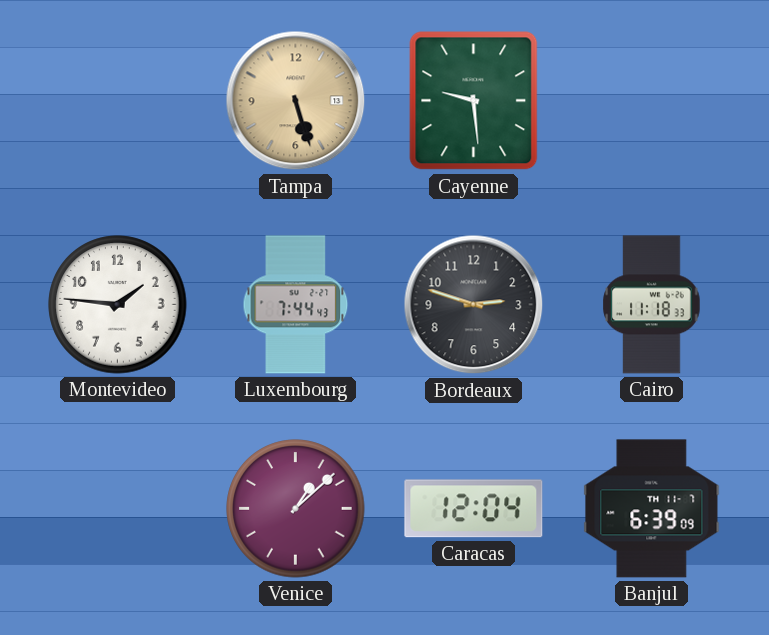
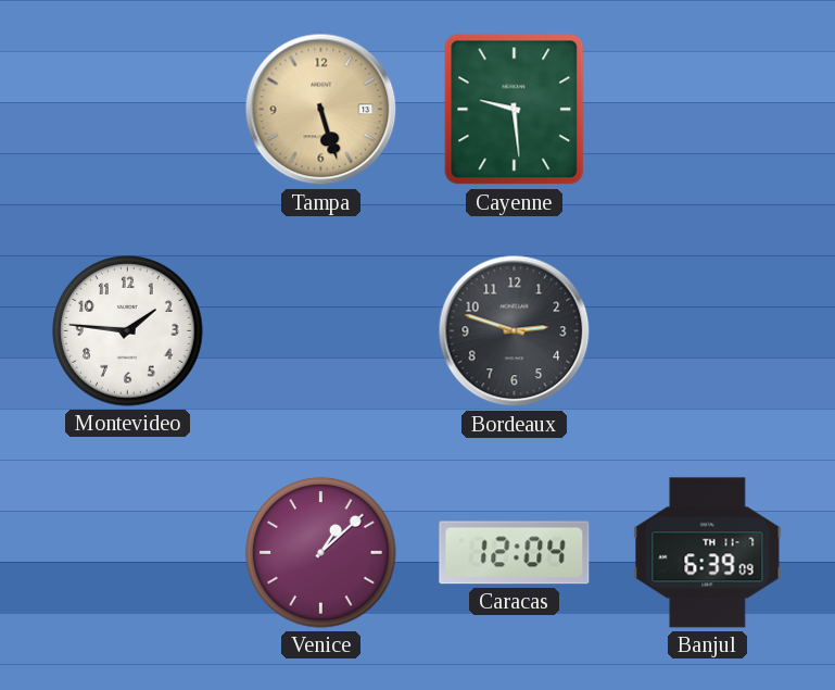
Luxembourg: 7:44 -> none (296, 305)
Cairo: 11:18 -> none (652, 305)
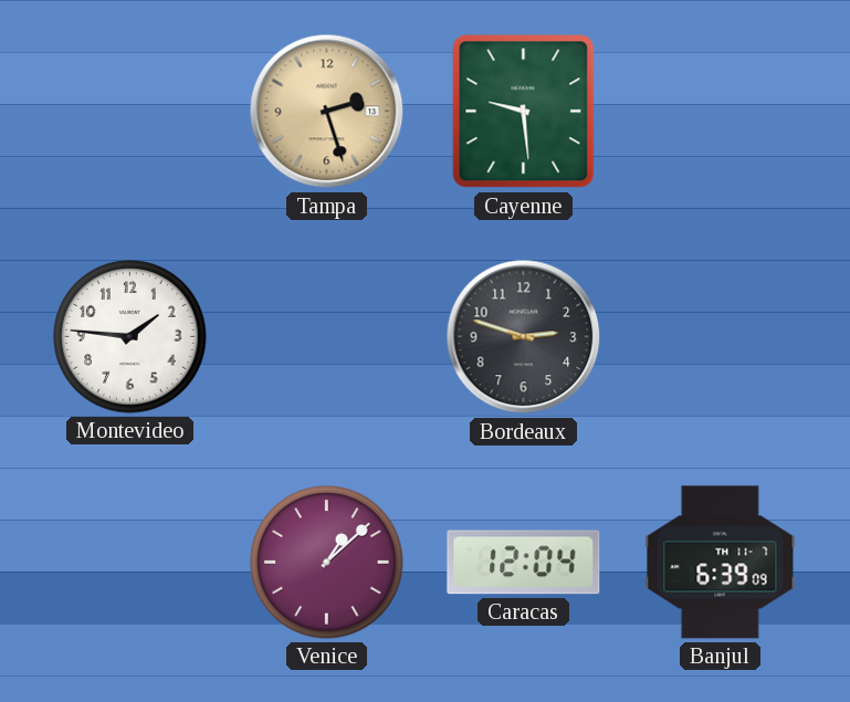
Tampa: 5:27 -> 2:27 (327, 112)
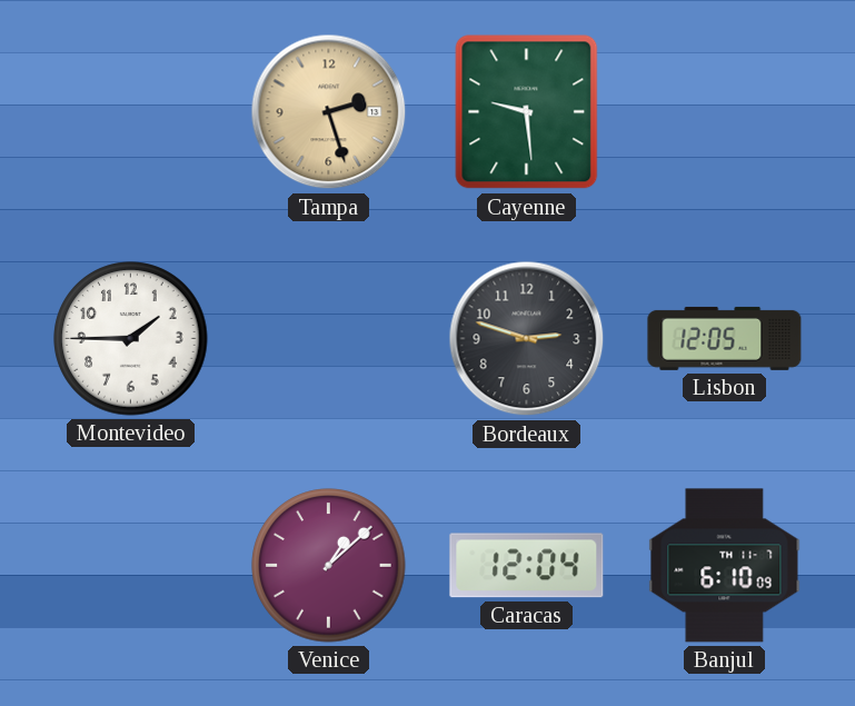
Montevideo: 1:46 -> 1:45 (131, 339)
Lisbon: none -> 12:05 (725, 338)
Banjul: 6:39 -> 6:10 (725, 566)
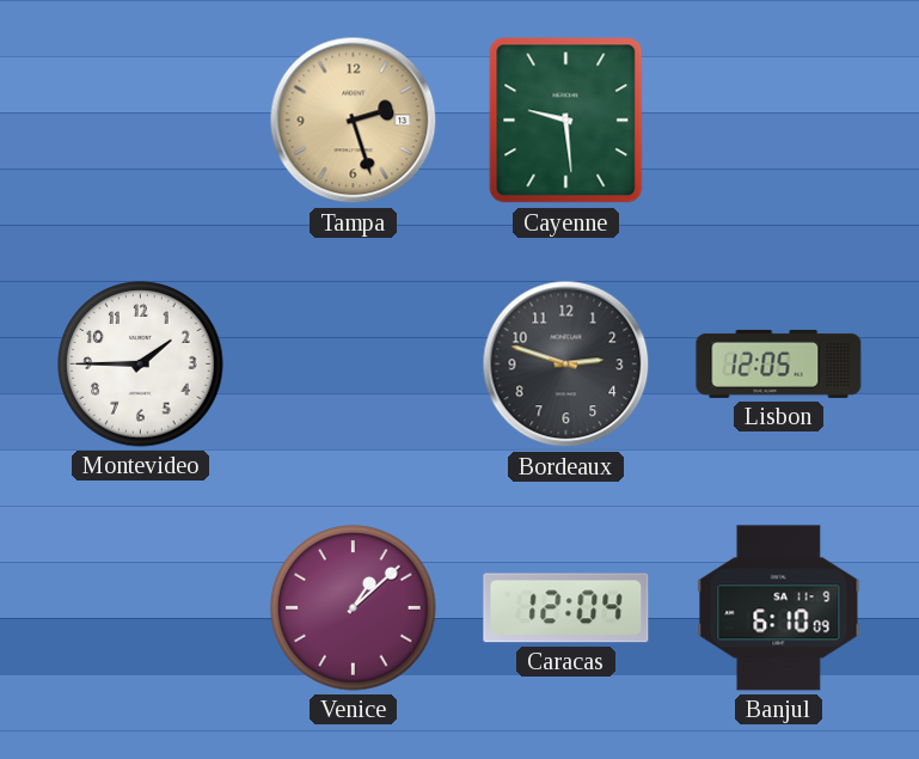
Banjul date: TH 11-7 -> SA 11-9 (779, 608)
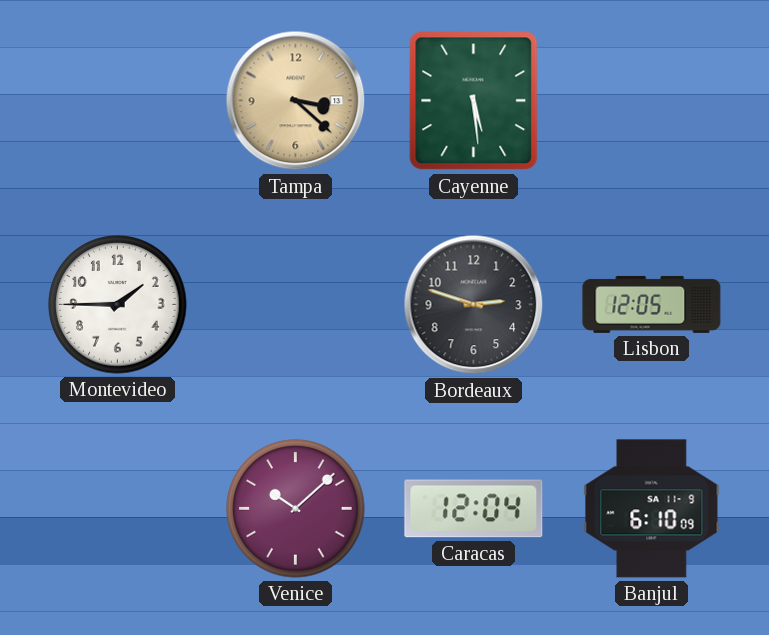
Tampa: 2:27 -> 3:22 (296, 101)
Cayenne: 9:29 -> 5:29 (474, 101)
Venice: 1:08 -> 10:08 (296, 509)
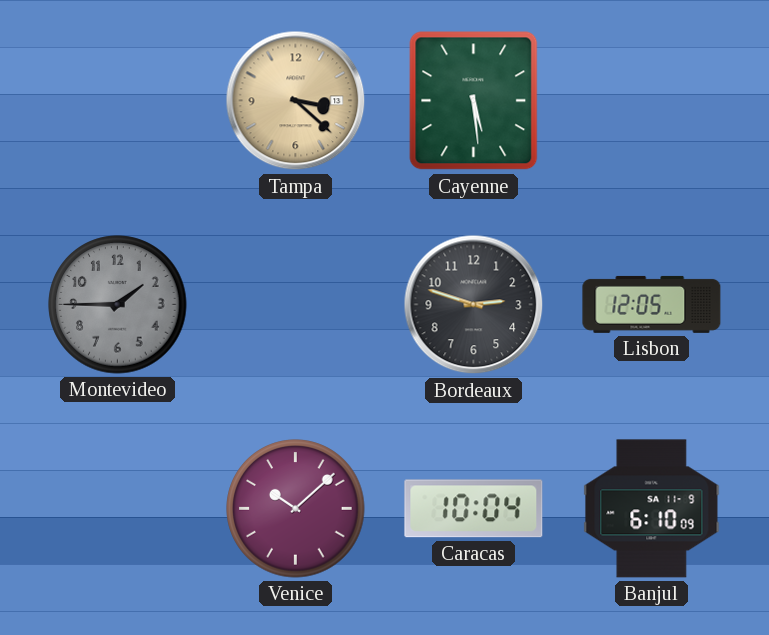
Montevideo dial: white -> grey (118, 305)
Caracas: 12:04 -> 10:04 (474, 509)
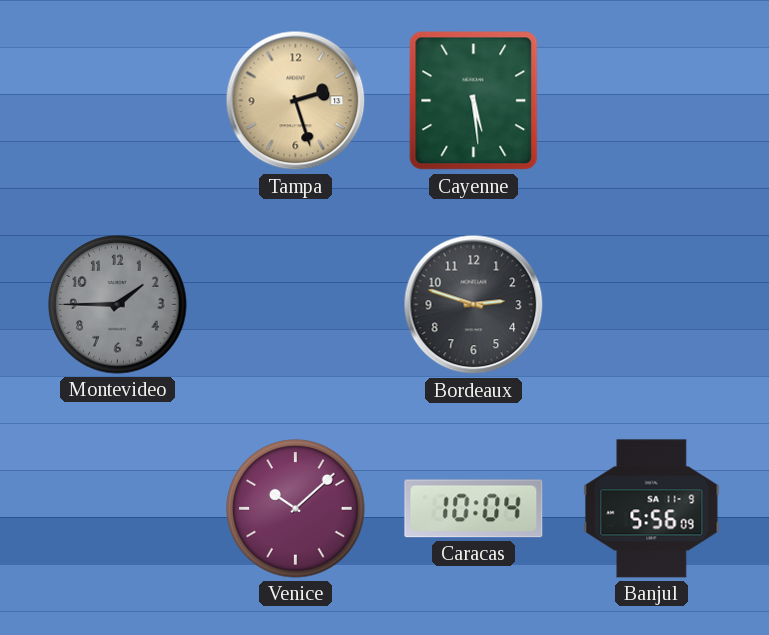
Tampa: 3:22 -> 2:27 (296, 101)
Lisbon: 12:05 -> none (652, 304)
Banjul: 6:10 -> 5:56 (652, 509)
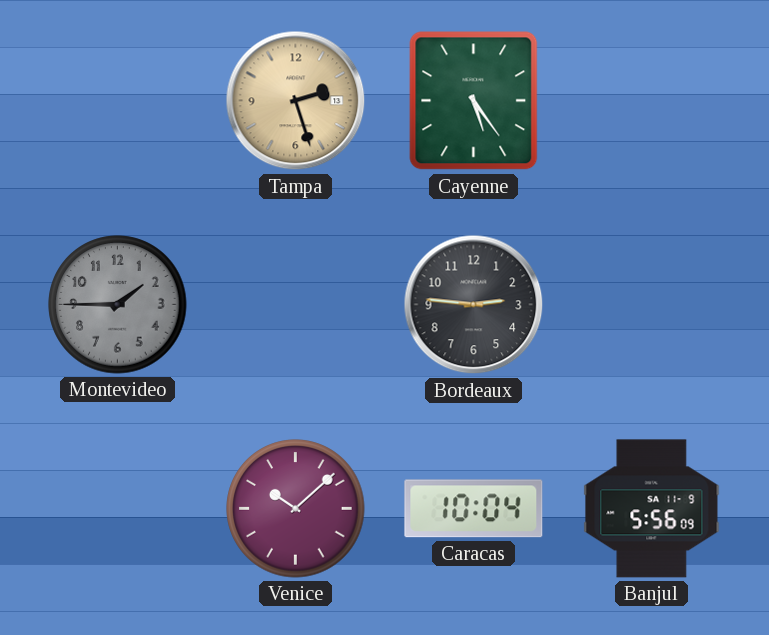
Cayenne: 5:29 -> 5:24 (474, 101)
Bordeaux: 2:48 -> 2:46 (474, 305)
